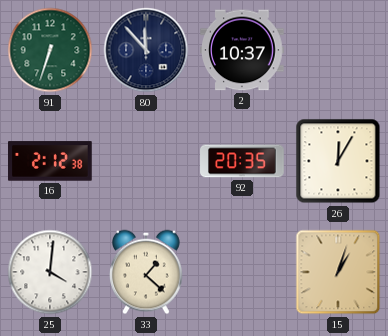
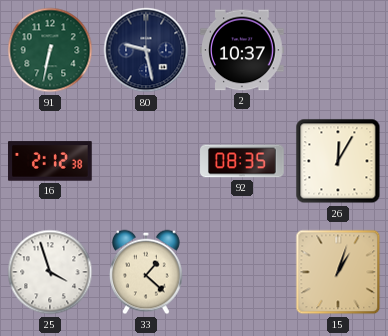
91: 6:33 -> 6:32 (50, 50)
80: 11:53 -> 9:28 (146, 50)
92: 20:35 -> 08:35 (242, 161)
25: 4:01 -> 3:57 (50, 272)
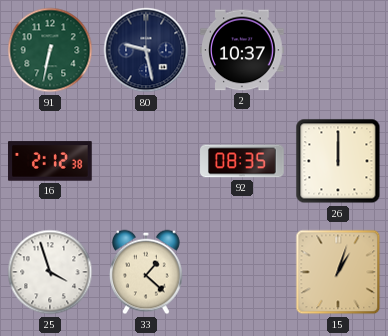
26: 12:05 -> 12:00 (338, 161)
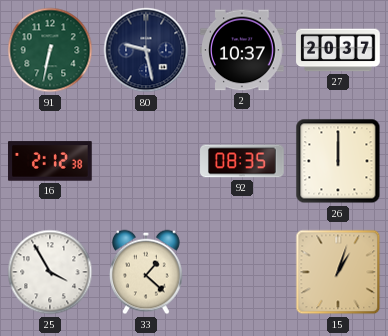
27: none -> 20:37 (338, 50)
25: 3:57 -> 3:55 (50, 272)
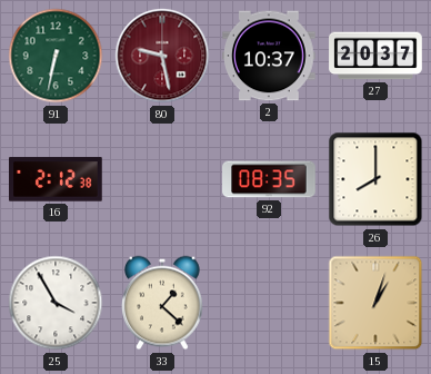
80 dial: navy -> burgundy (162, 56)
26: 12:00 -> 8:00 (375, 179)
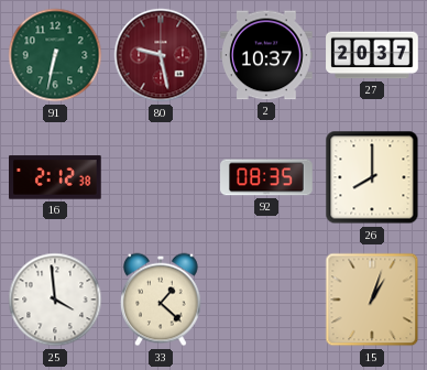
25: 3:55 -> 3:59 (55, 300)
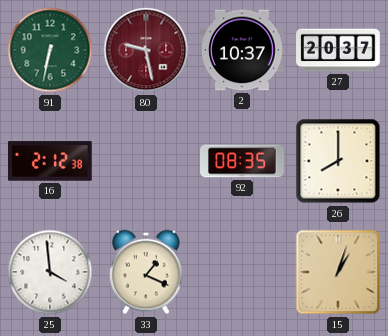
33: 1:22 -> 1:19 (147, 272)
